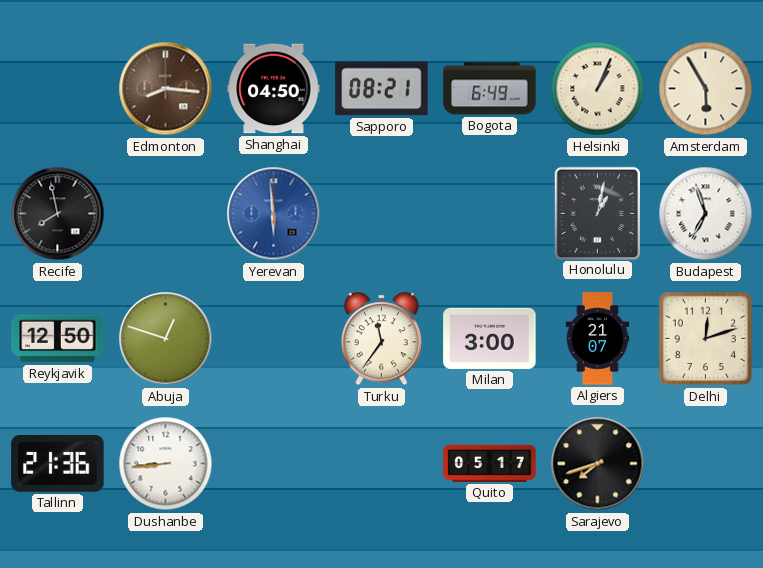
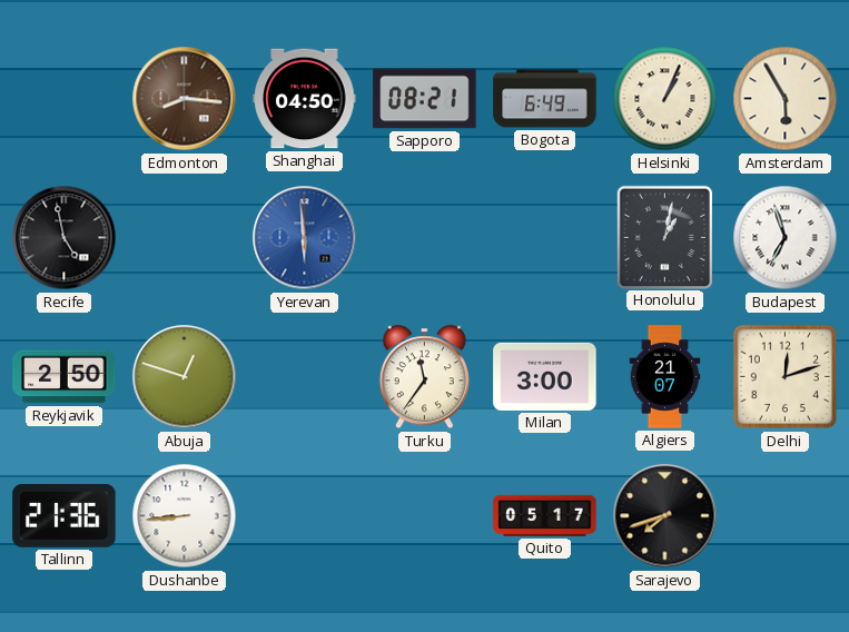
Recife: 7:58 -> 4:58 (65, 238)
Reykjavik: 12:50 -> 2:50 (65, 377)
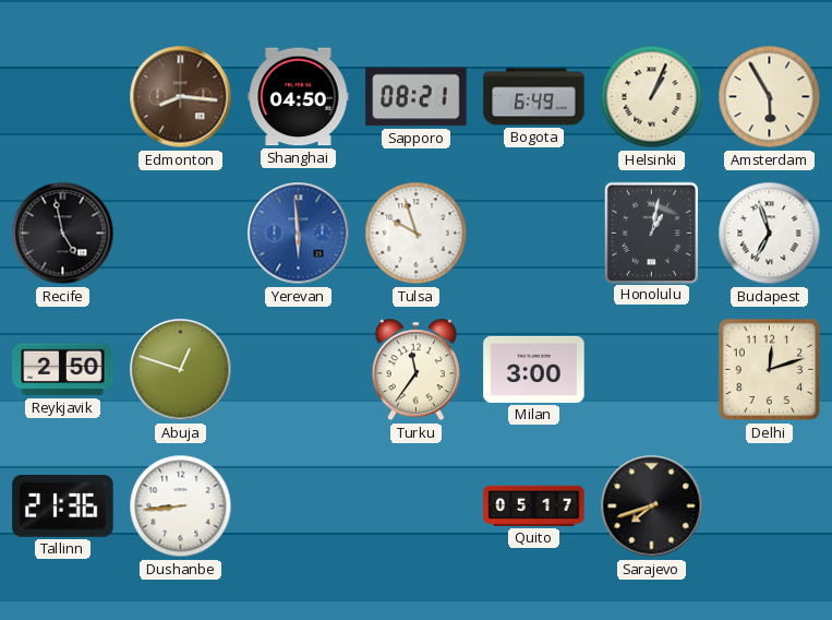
Tulsa: none -> 9:57 (417, 234)
Algiers: 21:07 -> none (665, 377)
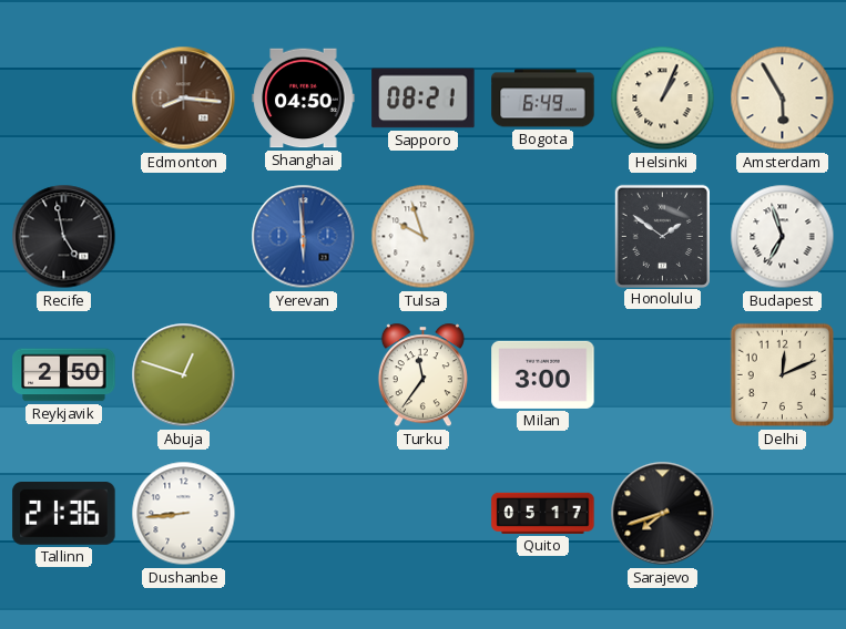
Honolulu: 1:02 -> 1:51 (662, 236)
Delhi: 12:12 -> 12:11 (783, 375)
